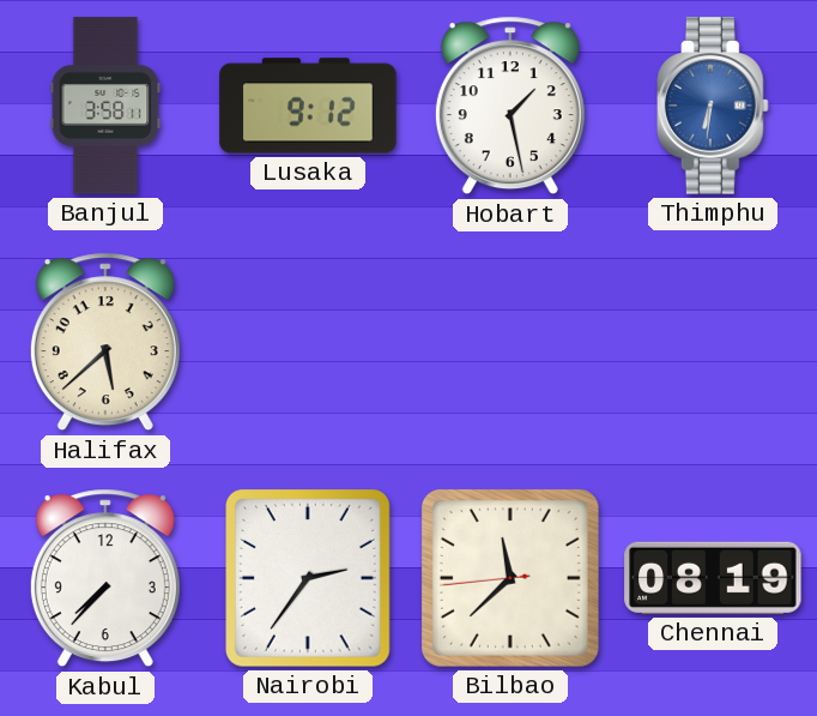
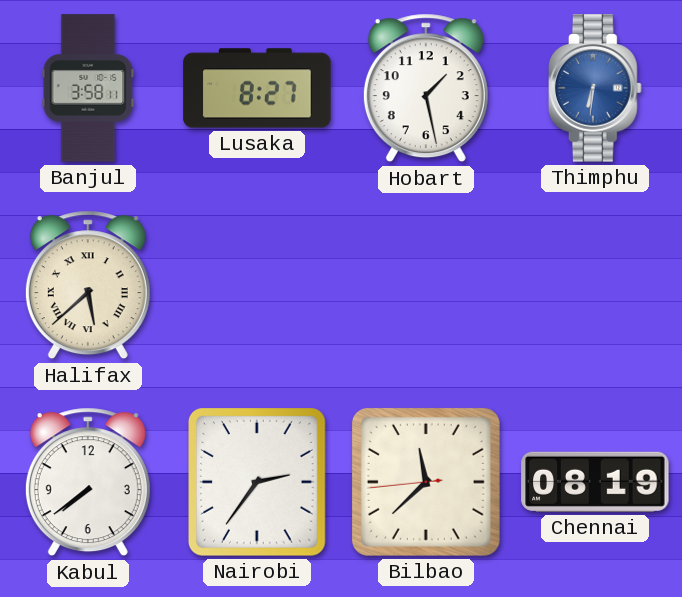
Lusaka: 9:12 -> 8:27 (257, 88)
Halifax numerals: Arabic -> Roman (88, 285)
Kabul: 7:37 -> 7:39 (88, 482)
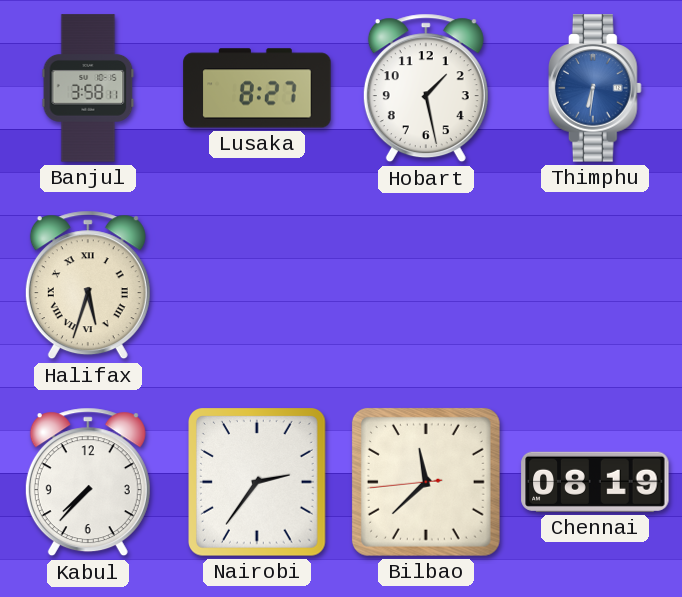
Halifax: 5:38 -> 5:33 (88, 285)
Kabul: 7:39 -> 7:37 (88, 482)
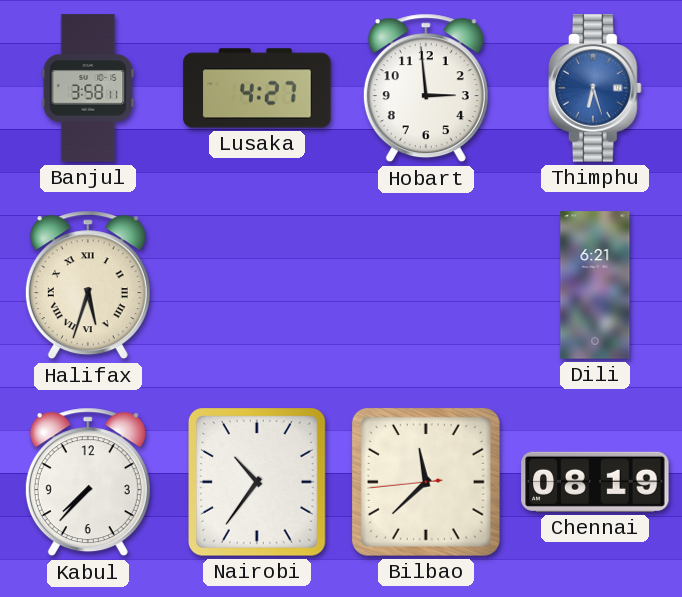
Lusaka: 8:27 -> 4:27 (257, 88)
Hobart: 1:28 -> 2:59 (426, 88)
Thimphu: 6:31 -> 6:27 (596, 88)
Dili: none -> 6:21 (595, 285)
Nairobi: 2:36 -> 10:36 (258, 483)
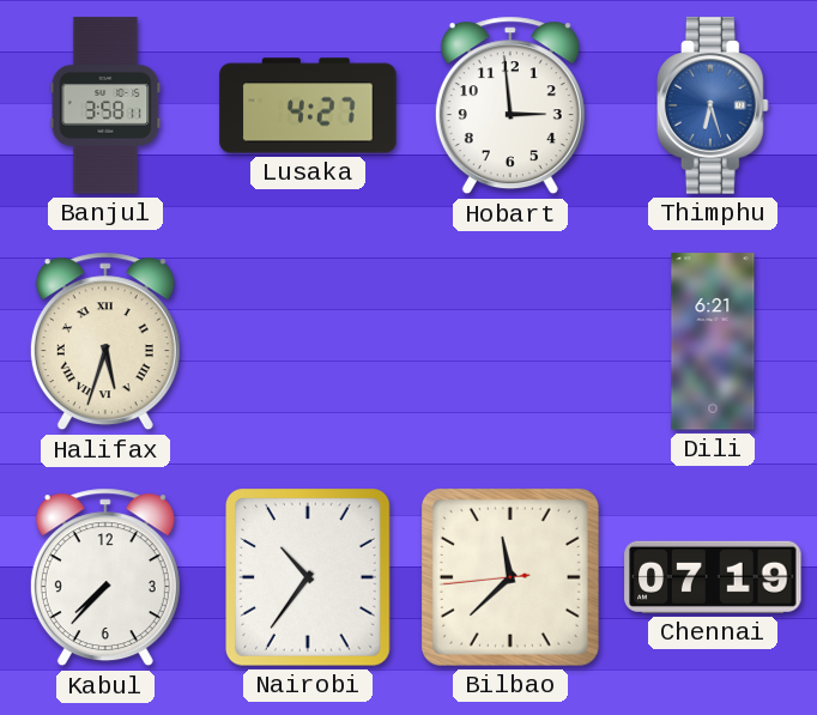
Chennai: 08:19 -> 07:19 (713, 577)
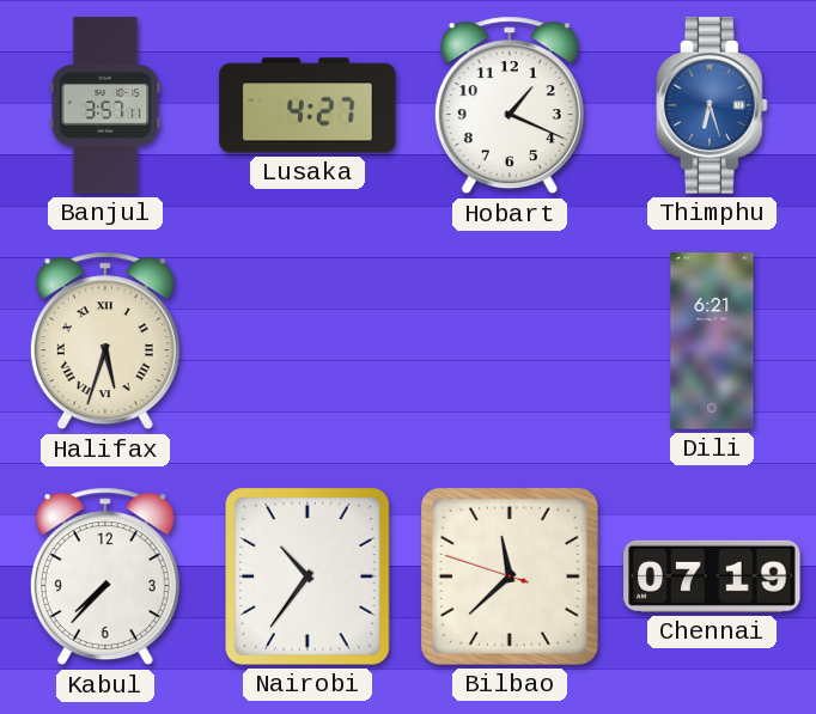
Banjul: 3:58 -> 3:57 (105, 105)
Hobart: 2:59 -> 1:19 (510, 105)
Bilbao: 11:37:44 -> 11:37:48 (510, 576)
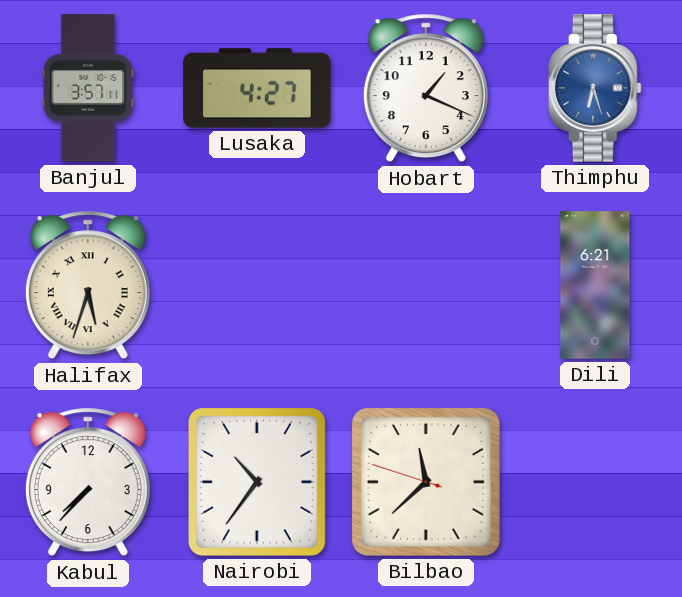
Chennai: 07:19 -> none (712, 576)
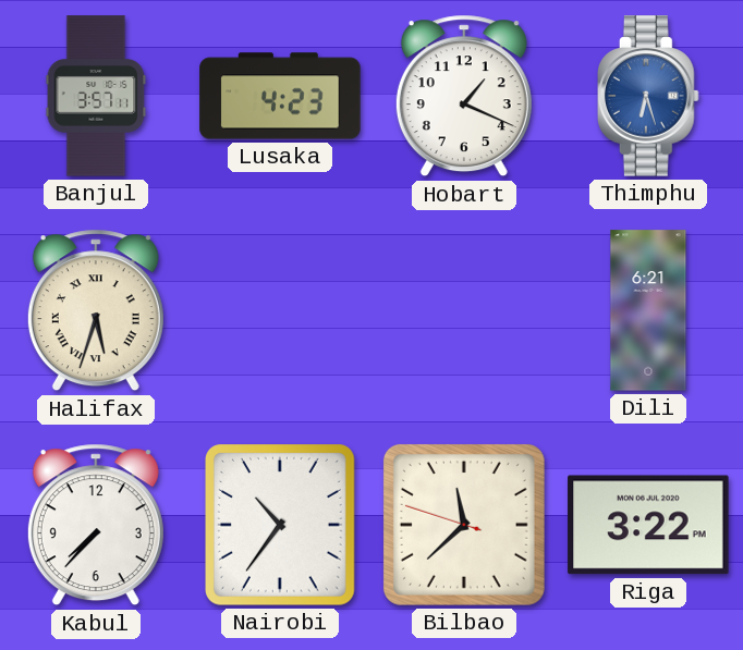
Lusaka: 4:27 -> 4:23 (280, 96)
Riga: none -> 3:22 (648, 525)
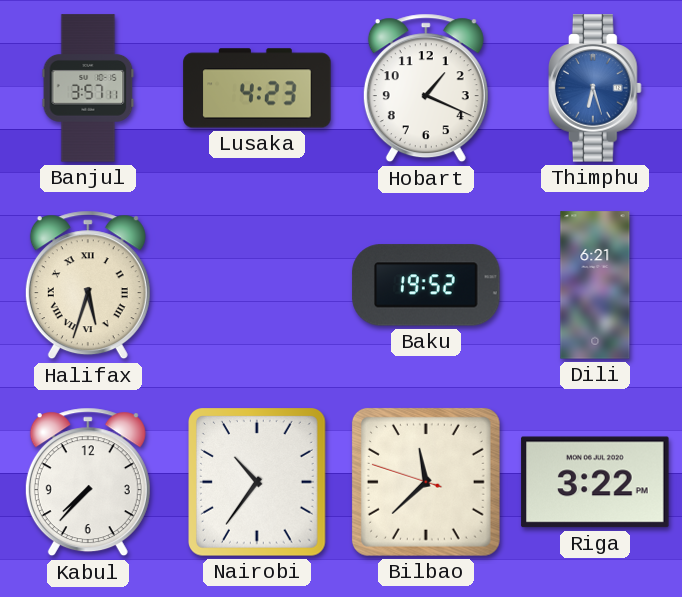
Baku: none -> 19:52 (426, 285)
